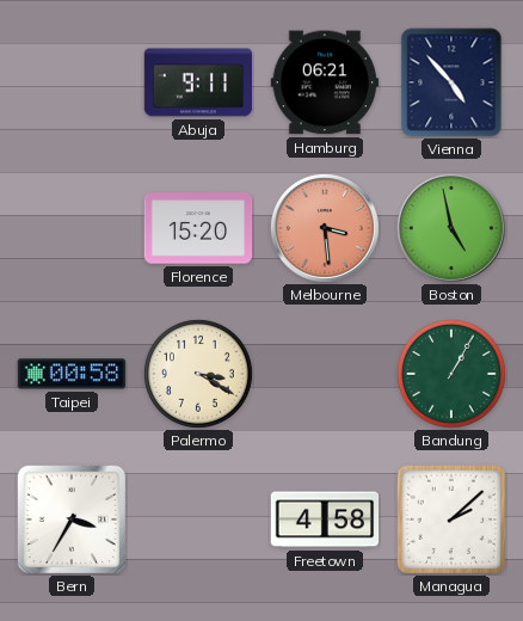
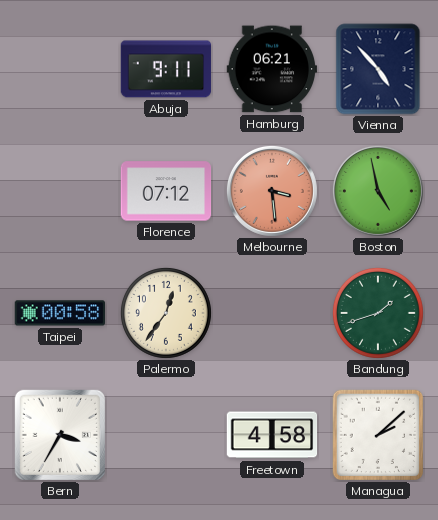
Florence: 15:20 -> 07:12 (166, 191)
Palermo: 3:20 -> 12:36 (166, 313)
Bandung: 1:05 -> 1:42 (378, 313)
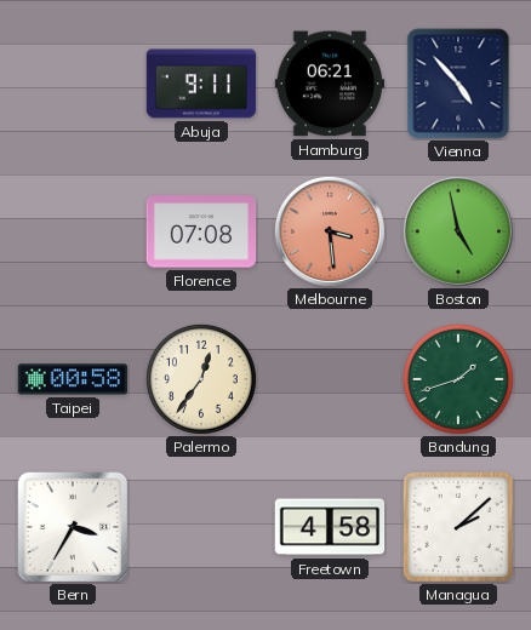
Florence: 07:12 -> 07:08 (201, 231)
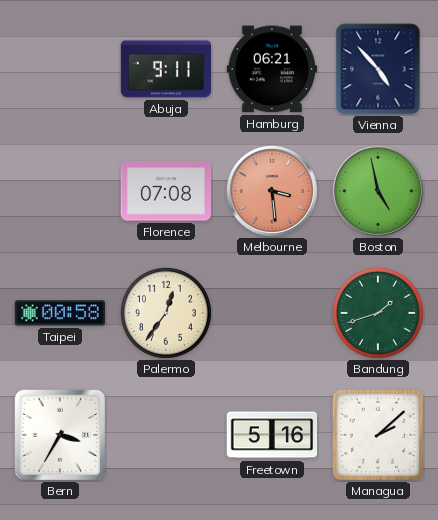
Freetown: 4:58 -> 5:16 (272, 435)
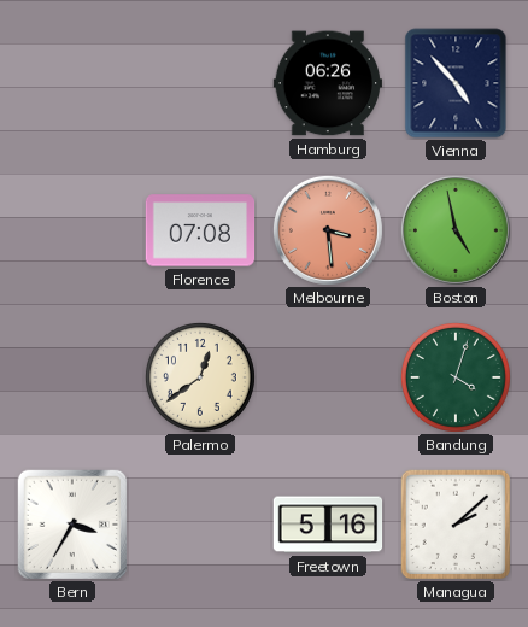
Abuja: 9:11 -> none (166, 69)
Hamburg: 06:21 -> 06:26 (328, 83)
Taipei: 00:58 -> none (60, 313)
Palermo: 12:36 -> 12:39 (200, 377)
Bandung: 1:42 -> 4:03 (456, 377)
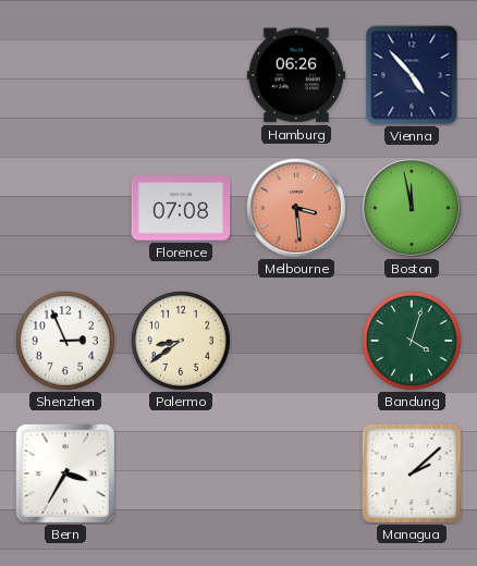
Boston: 4:58 -> 11:58 (412, 208)
Shenzhen: none -> 2:56 (65, 341)
Palermo: 12:39 -> 8:39 (181, 341)
Freetown: 5:16 -> none (328, 525)
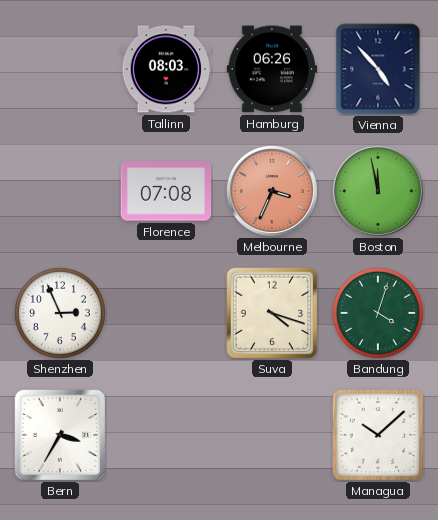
Tallinn: none -> 08:03 (166, 69)
Melbourne: 3:29 -> 3:34 (272, 191)
Palermo: 8:39 -> none (181, 341)
Suva: none -> 4:18 (272, 313)
Managua: 2:08 -> 10:08 (378, 435)
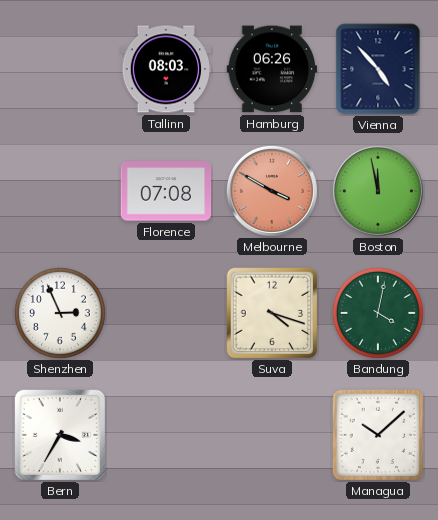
Melbourne: 3:34 -> 3:50 (272, 191)
Bandung: 4:03 -> 4:02 (378, 313)
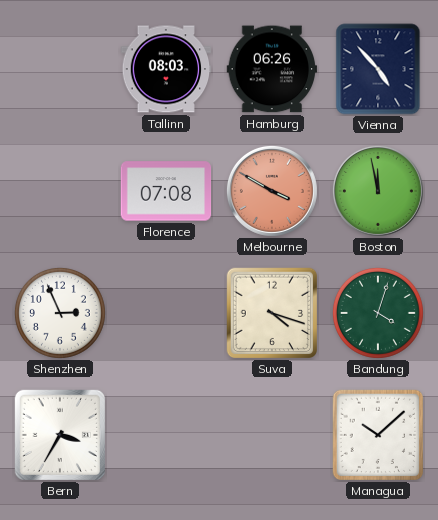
Bandung: 4:02 -> 4:03 (378, 313)
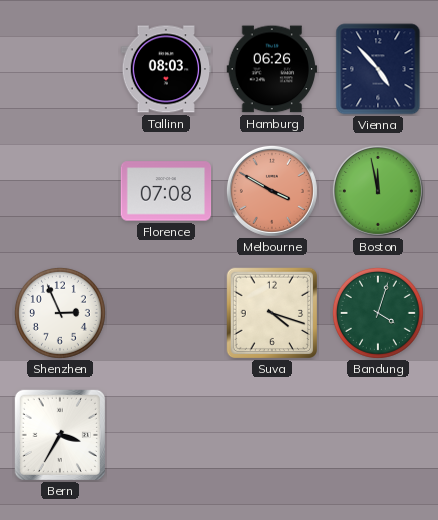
Managua: 10:08 -> none (378, 435)
